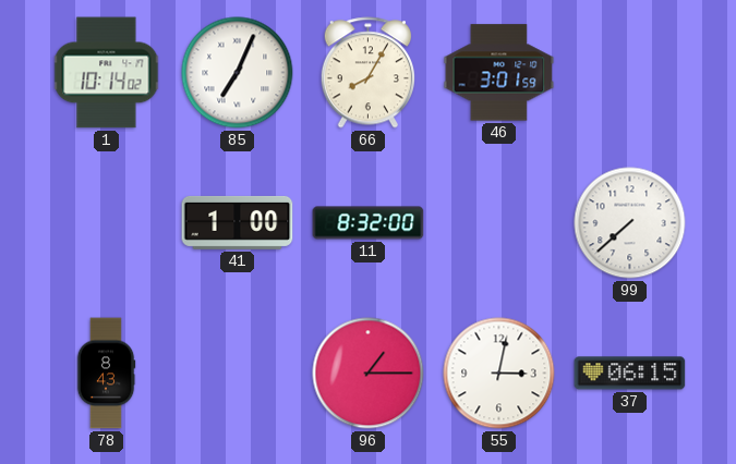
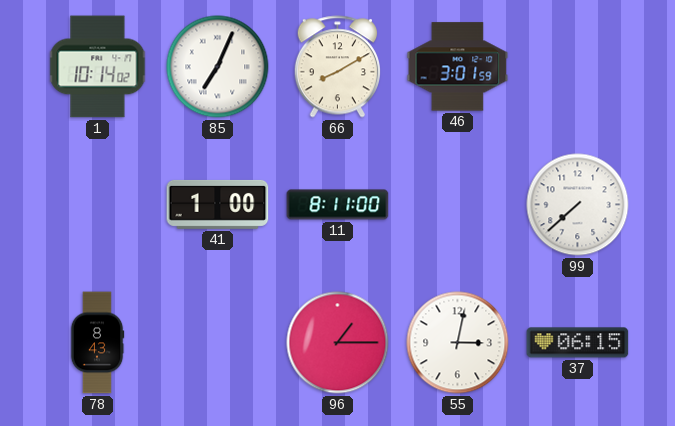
66: 8:05 -> 8:10 (337, 67)
11: 8:32 -> 8:11 (338, 205)
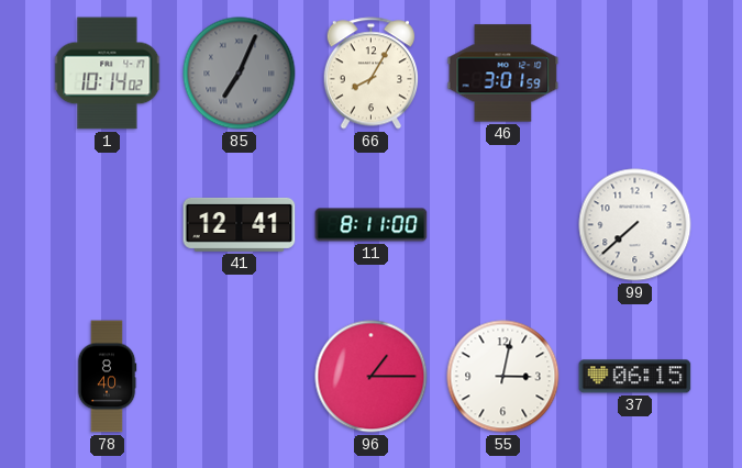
85 dial: white -> grey (240, 74)
66: 8:10 -> 8:05 (370, 74)
41: 1:00 -> 12:41 (240, 224)
78: 8:43 -> 8:40 (107, 377)
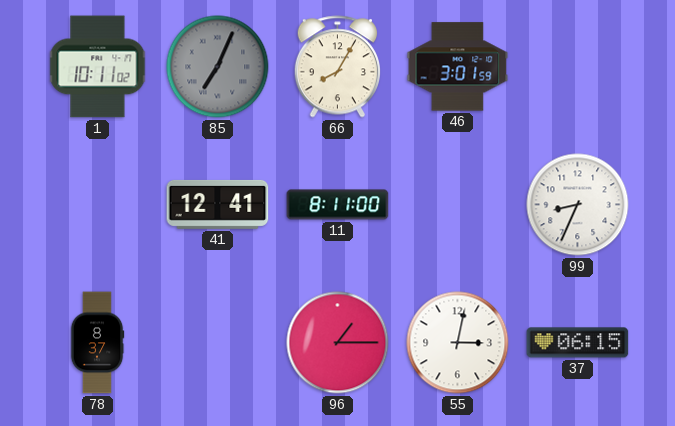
1: 10:14 -> 10:11 (98, 67)
99: 7:38 -> 8:34 (578, 205)
78: 8:40 -> 8:37 (97, 343)
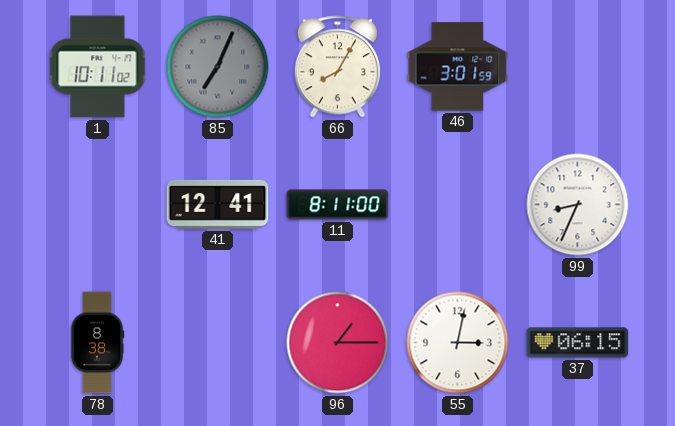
78: 8:37 -> 8:38 (97, 343)
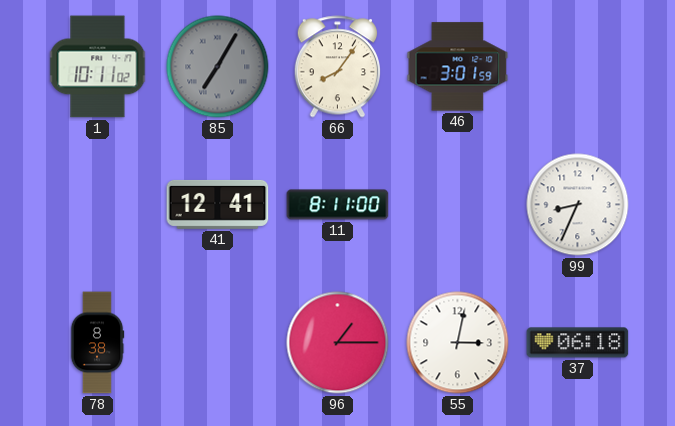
85: 7:04 -> 7:05 (218, 67)
66: 8:05 -> 8:06 (337, 67)
37: 06:15 -> 06:18 (578, 343)
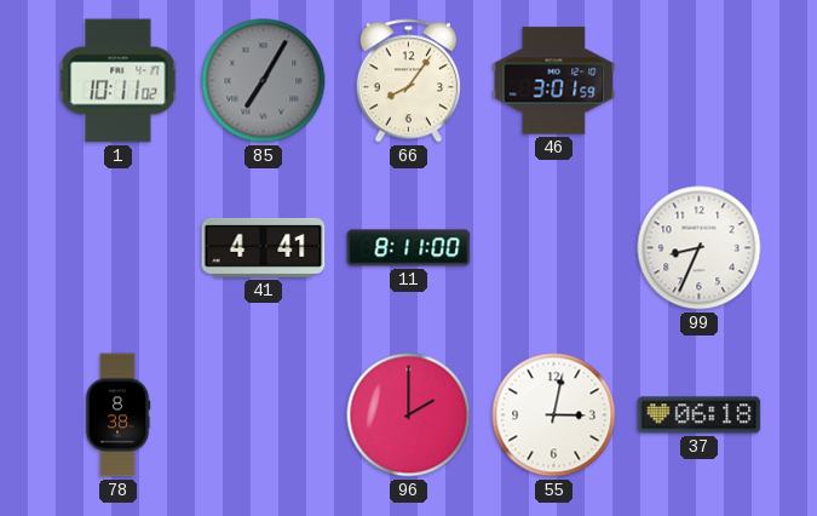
41: 12:41 -> 4:41 (264, 247)
96: 1:15 -> 2:00 (409, 415)
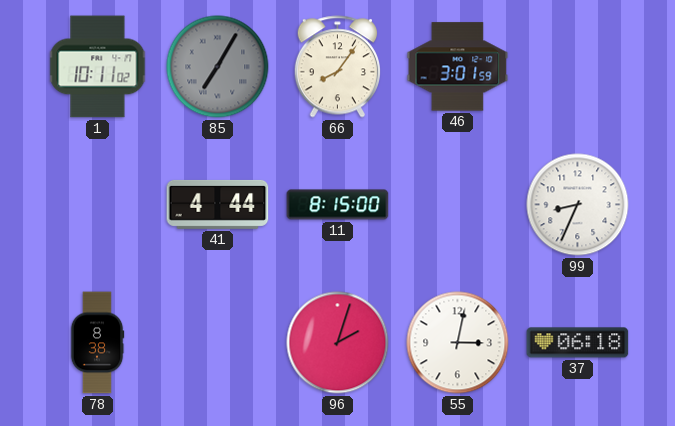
41: 4:41 -> 4:44 (218, 204)
11: 8:11 -> 8:15 (338, 205)
96: 2:00 -> 2:03 (338, 343)
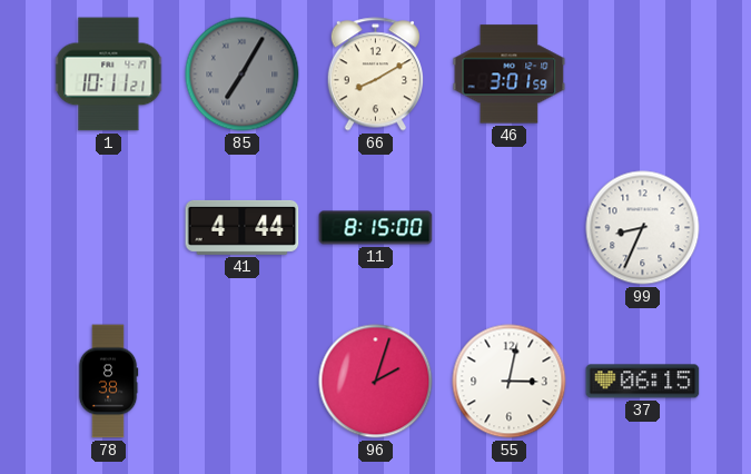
1: 10:11:02 -> 10:11:21 (109, 75)
66: 8:06 -> 8:10 (375, 75)
37: 06:18 -> 06:15 (643, 382)
